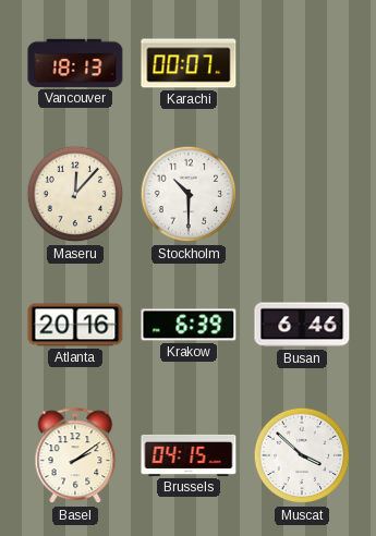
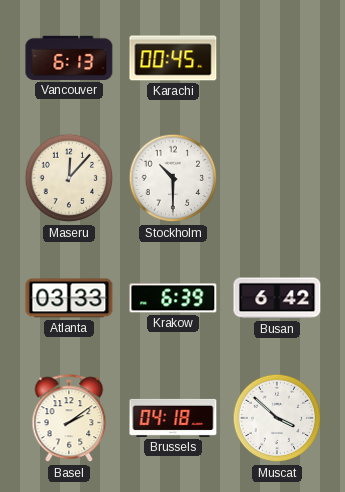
Vancouver: 18:13 -> 6:13 (69, 58)
Karachi: 00:07 -> 00:45 (173, 58)
Atlanta: 20:16 -> 03:33 (69, 298)
Busan: 6:46 -> 6:42 (277, 298)
Brussels: 04:15 -> 04:18 (173, 418)
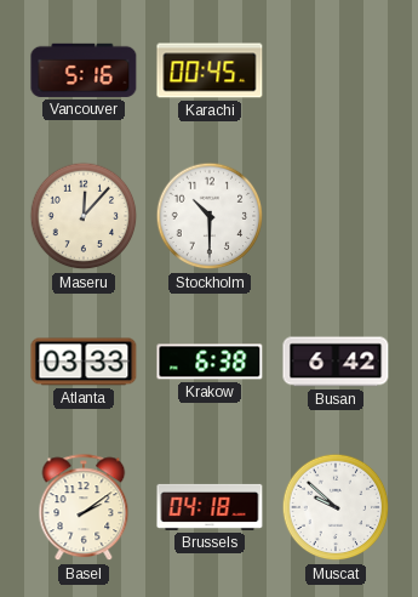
Vancouver: 6:13 -> 5:16 (84, 70)
Krakow: 6:39 -> 6:38 (210, 362)
Muscat: 3:52 -> 9:52 (336, 507)
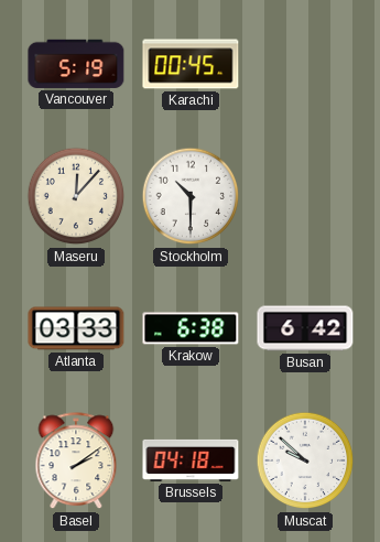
Vancouver: 5:16 -> 5:19 (76, 64)
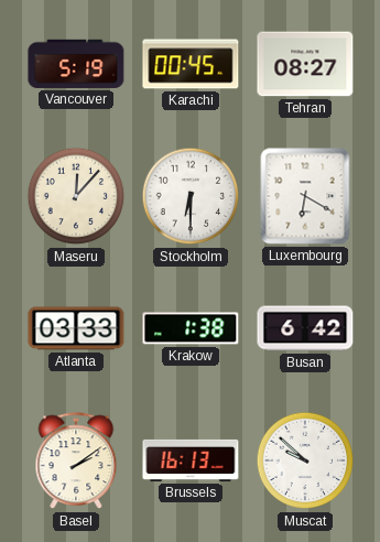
Tehran: none -> 08:27 (305, 64)
Stockholm: 10:30 -> 6:30 (191, 196)
Luxembourg: none -> 6:20 (305, 196)
Krakow: 6:38 -> 1:38 (191, 328)
Brussels: 04:18 -> 16:13 (191, 460)
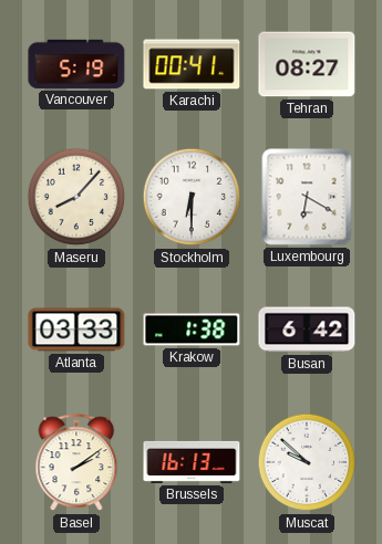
Karachi: 00:45 -> 00:41 (192, 64)
Maseru: 12:07 -> 8:07 (76, 197)
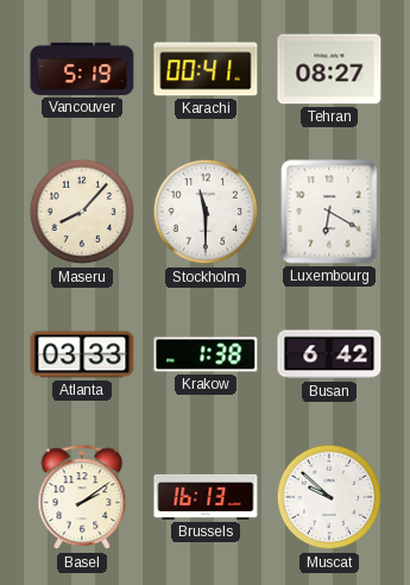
Stockholm: 6:30 -> 11:30 (206, 212)
